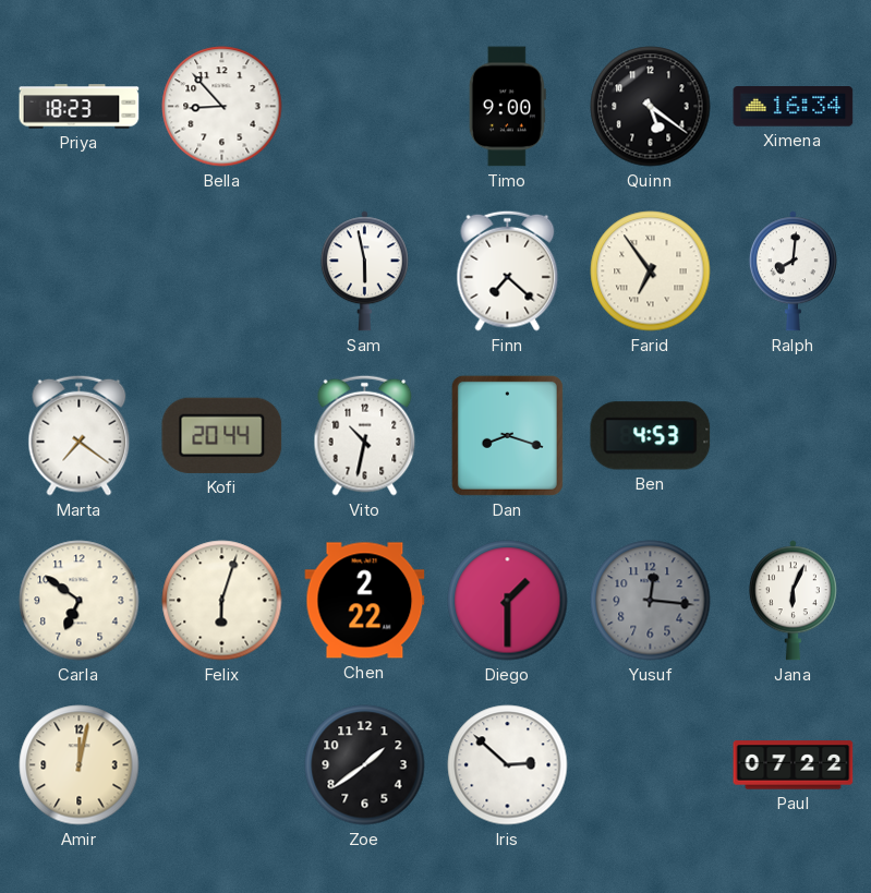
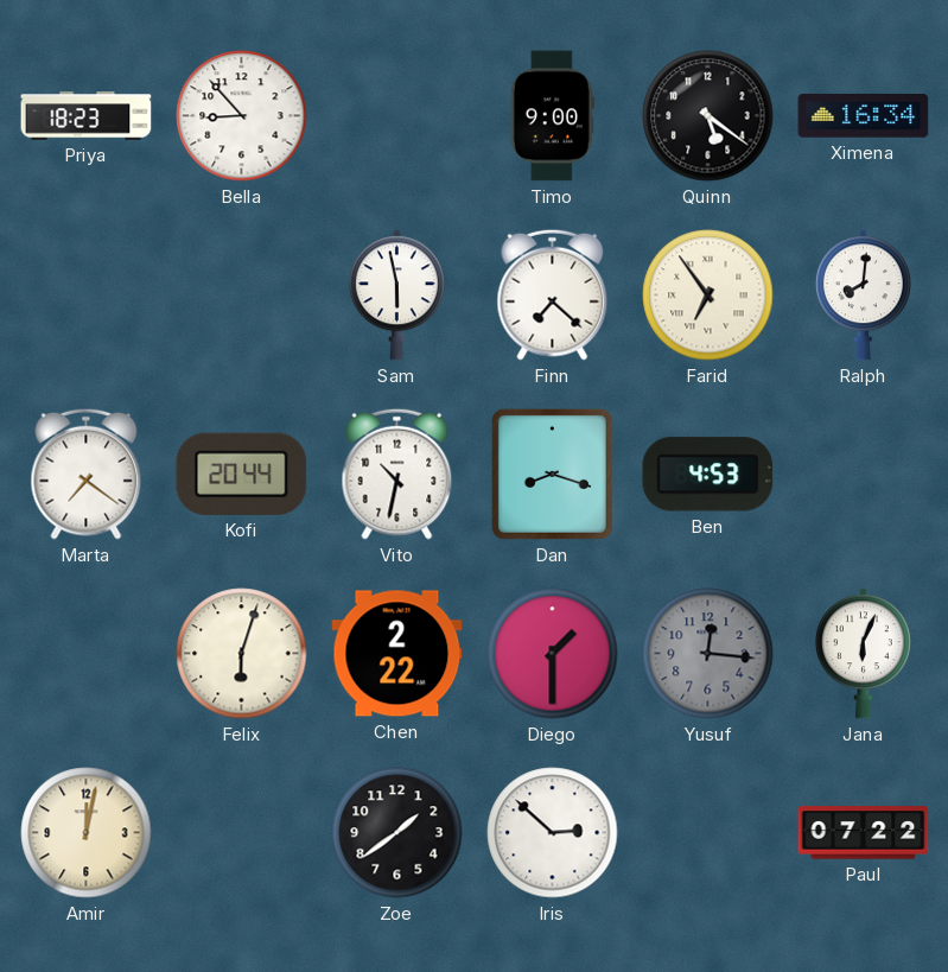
Carla: 6:51 -> none (80, 601)
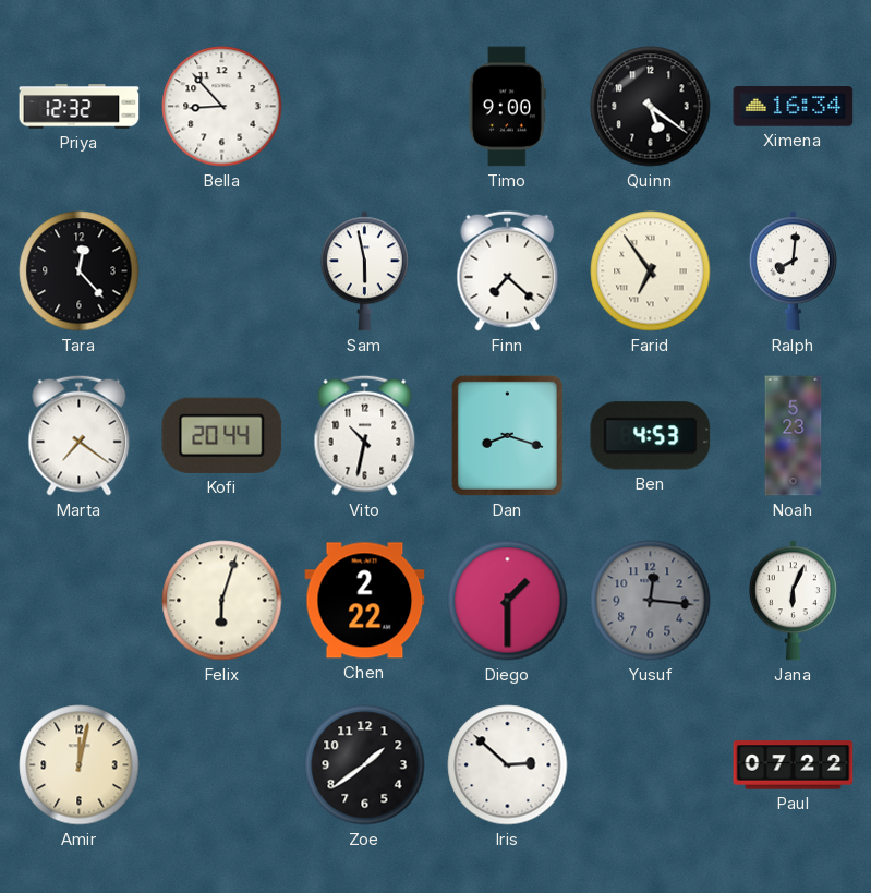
Priya: 18:23 -> 12:32 (80, 107)
Tara: none -> 12:23 (80, 271)
Noah: none -> 5:23 (794, 436)
